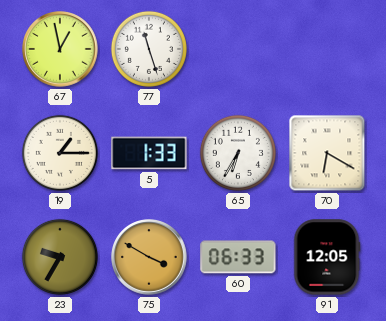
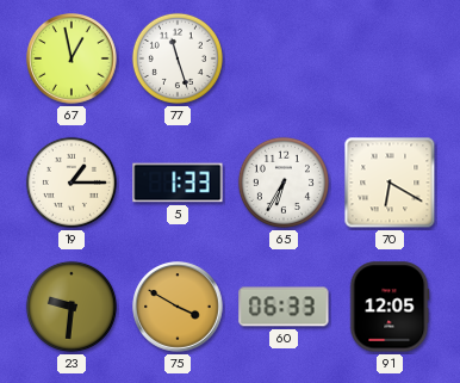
23: 9:35 -> 9:31 (72, 307)
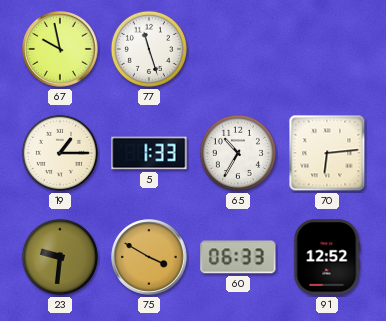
67: 12:58 -> 9:58 (60, 49)
65: 6:35 -> 10:35 (238, 153)
70: 6:20 -> 6:14 (327, 153)
91: 12:05 -> 12:52 (327, 257)
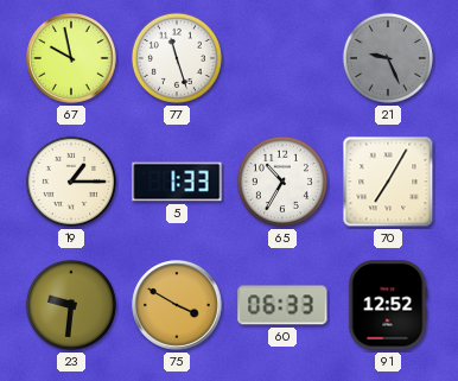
21: none -> 9:26 (388, 58)
70: 6:14 -> 7:05 (388, 182)
